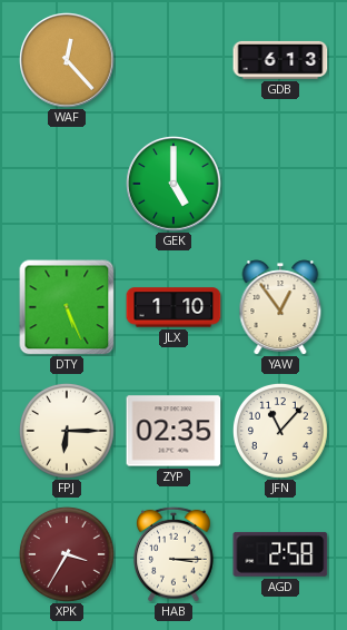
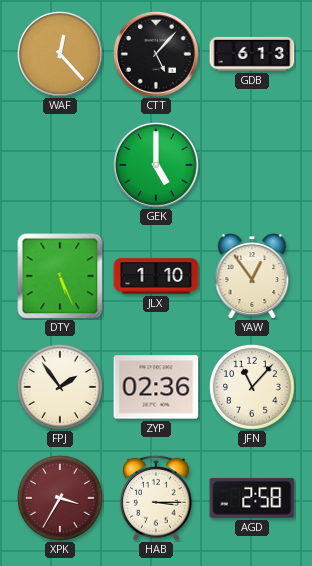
CTT: none -> 5:07 (156, 54)
FPJ: 6:15 -> 1:54 (60, 387)
ZYP: 02:35 -> 02:36 (156, 387)
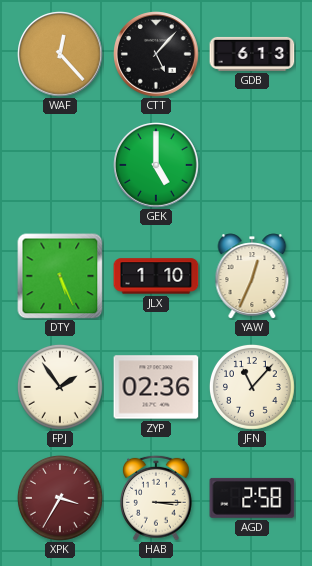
YAW: 12:54 -> 12:34 (252, 276)
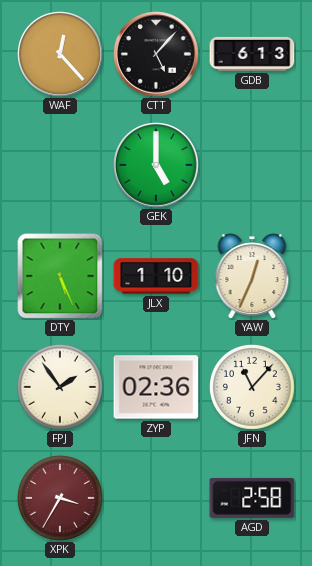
HAB: 3:15 -> none (156, 498)
